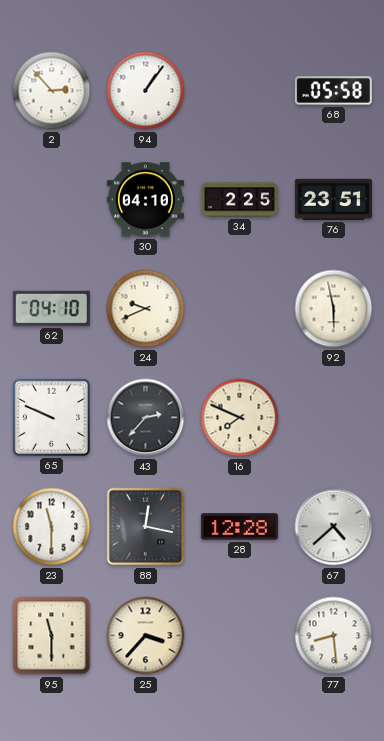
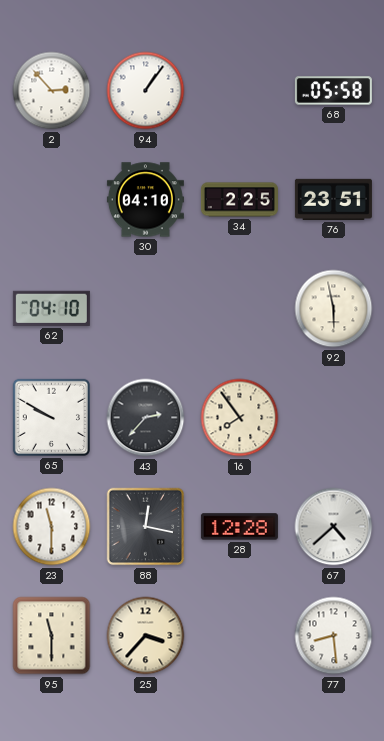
24: 9:41 -> none (146, 309)
65: 9:49 -> 9:50 (51, 417)
16: 7:49 -> 7:54 (240, 418)
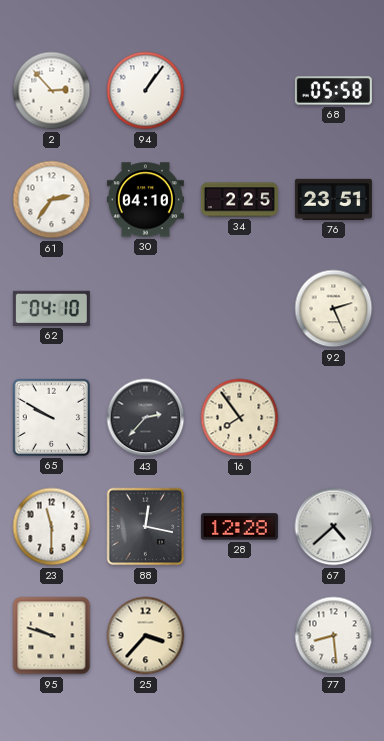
61: none -> 2:36 (52, 200)
92: 5:58 -> 2:26 (334, 309)
95: 11:30 -> 9:48 (52, 636)
